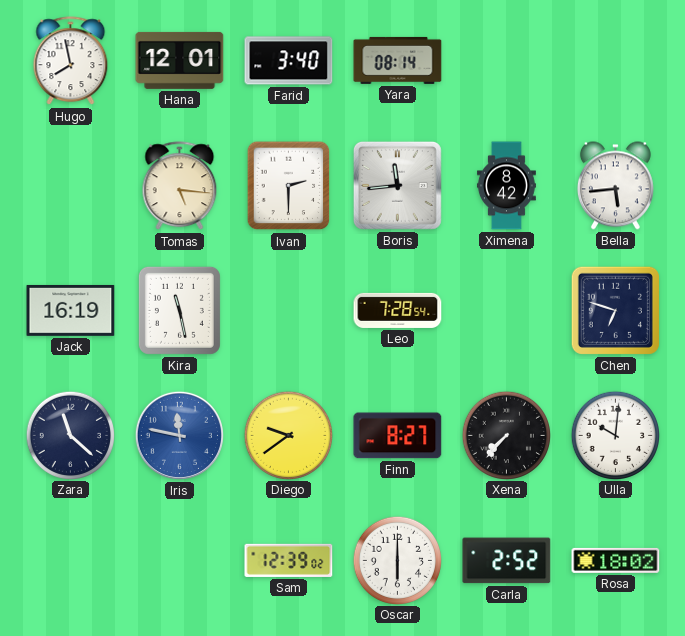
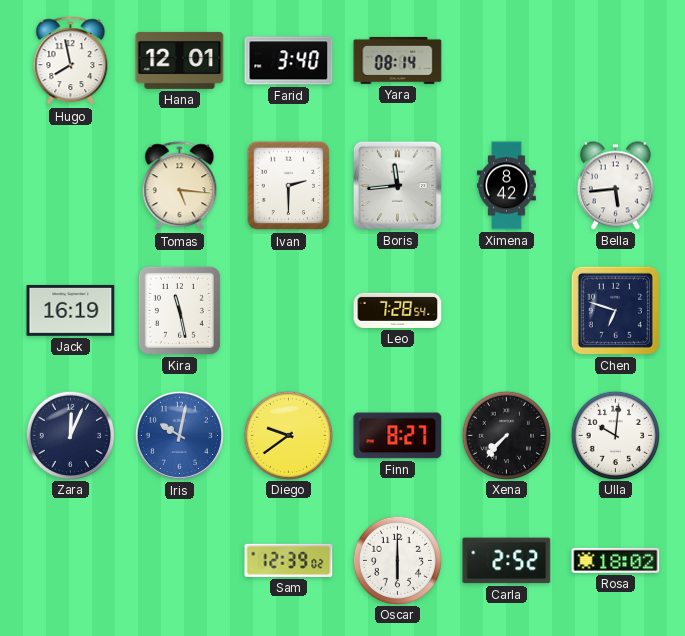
Zara: 11:22 -> 12:04 (70, 435)
Iris: 11:47 -> 10:02 (179, 435)
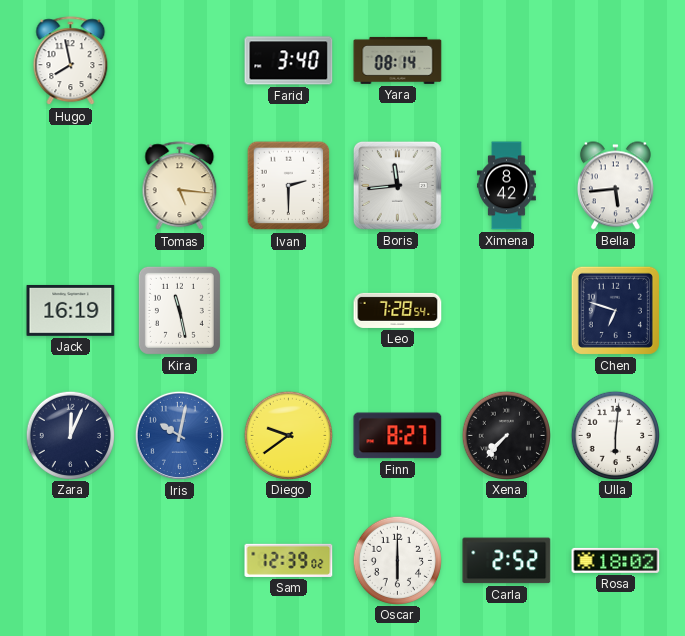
Hana: 12:01 -> none (180, 60)
Ulla: 10:01 -> 6:01 (615, 435)
